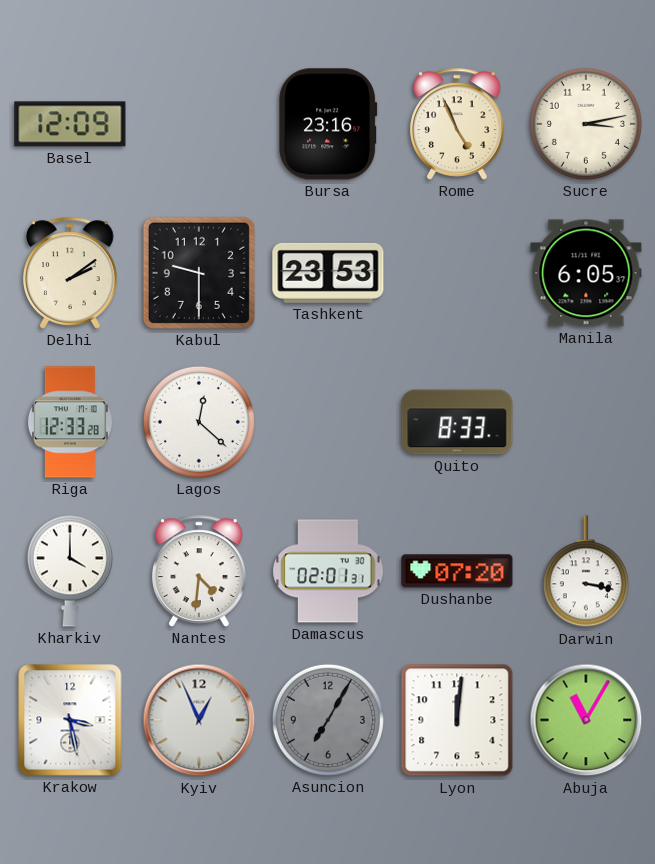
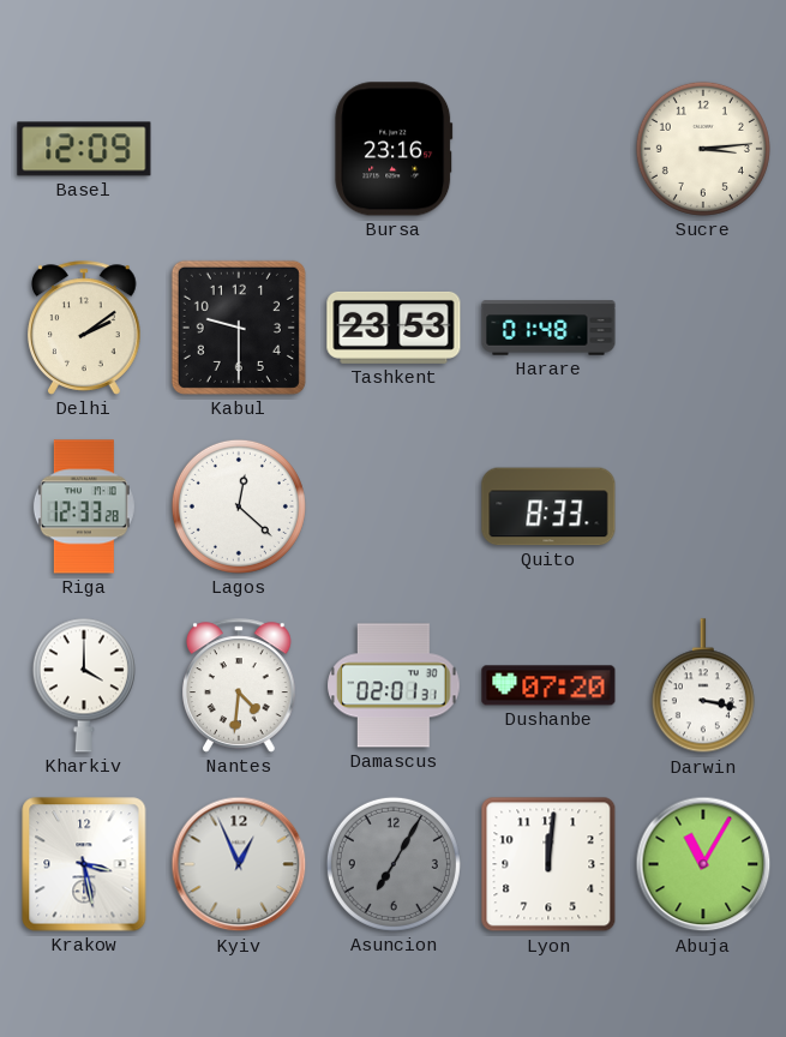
Rome: 4:56 -> none (457, 124)
Sucre: 3:13 -> 3:14 (703, 149)
Harare: none -> 01:48 (548, 328)
Manila: 6:05 -> none (586, 273)
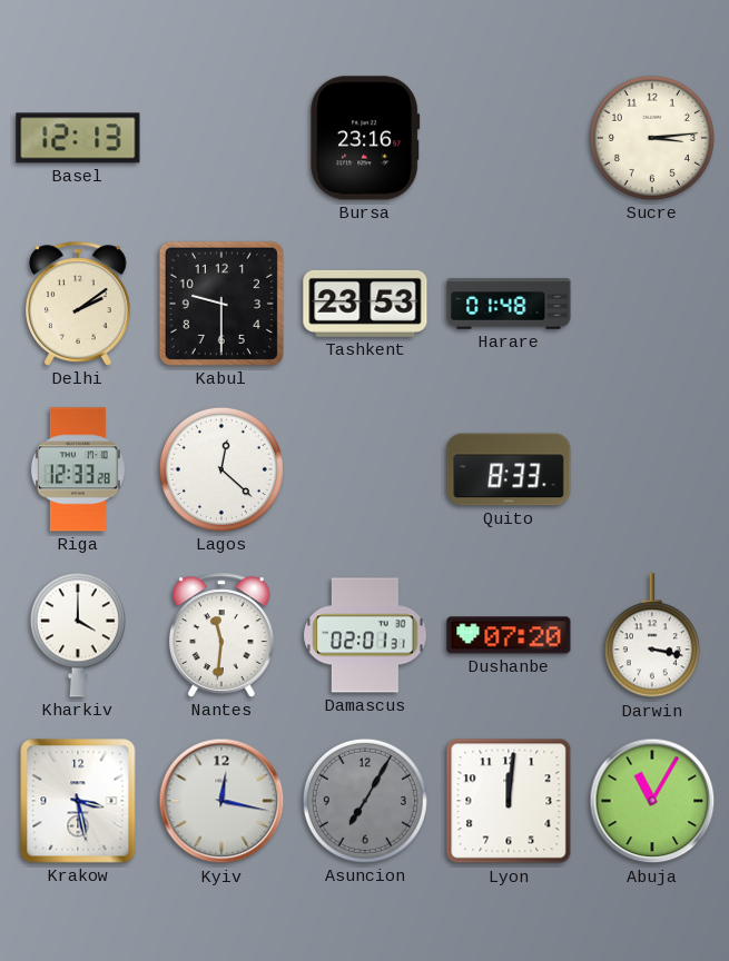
Basel: 12:09 -> 12:13 (78, 138)
Nantes: 4:31 -> 11:31 (221, 635)
Kyiv: 12:56 -> 12:17 (221, 801)
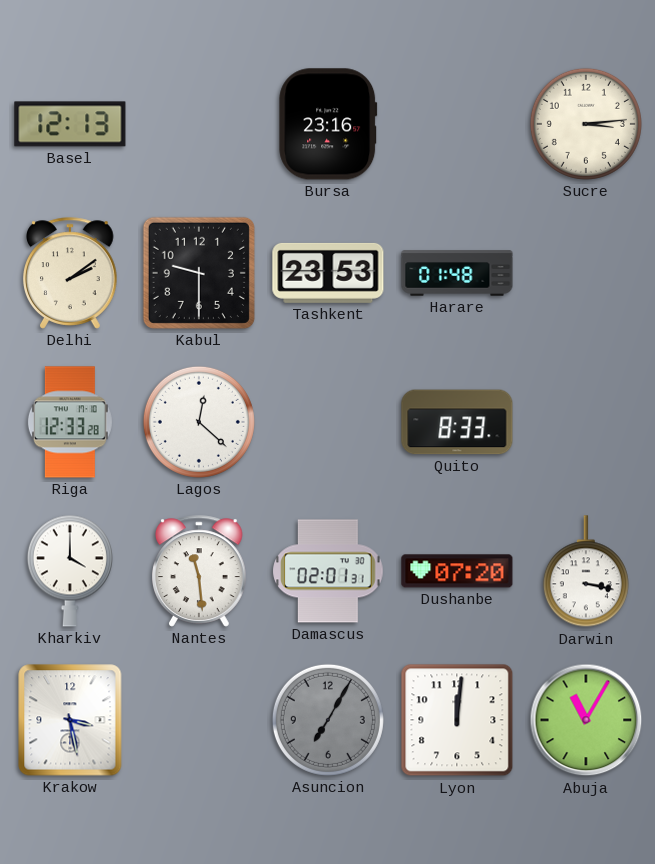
Nantes: 11:31 -> 11:29 (199, 571)
Kyiv: 12:17 -> none (221, 801)
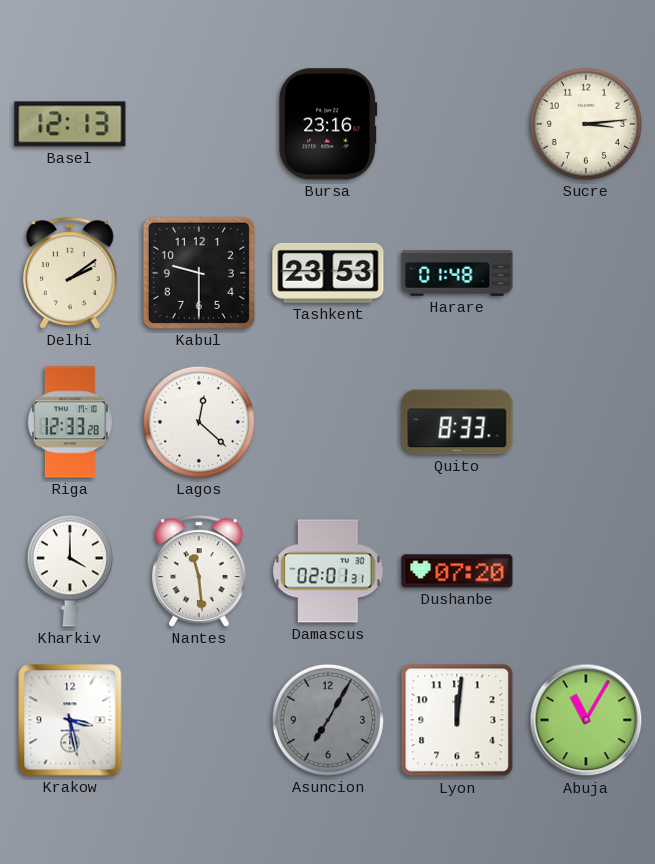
Darwin: 3:17 -> none (586, 572)
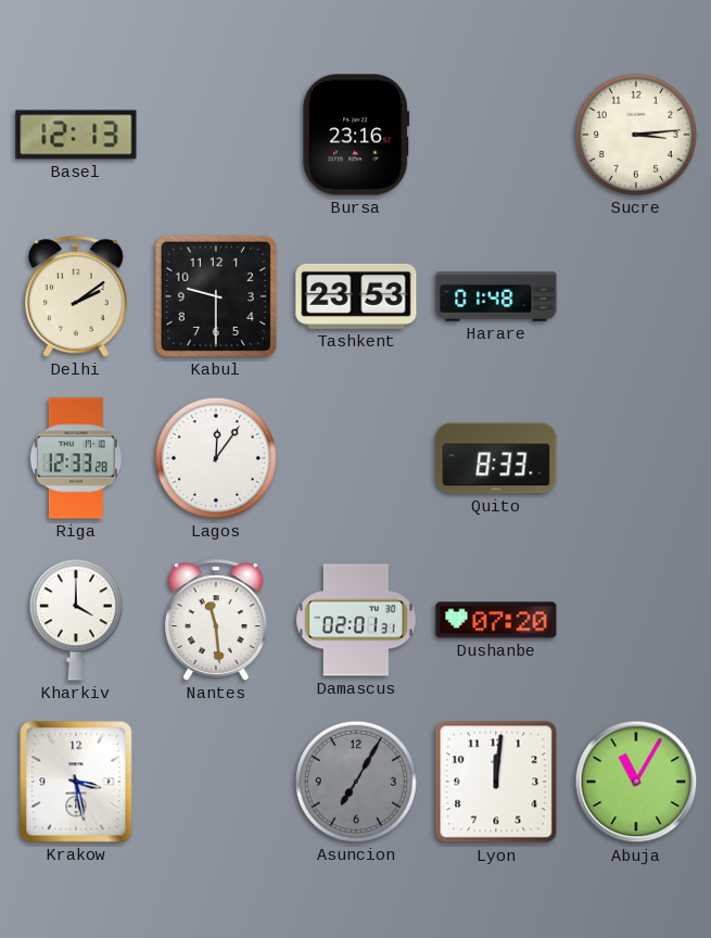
Lagos: 12:22 -> 12:06 (216, 458)
